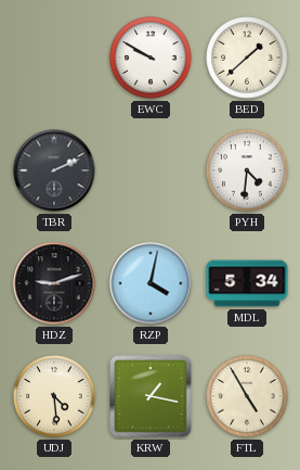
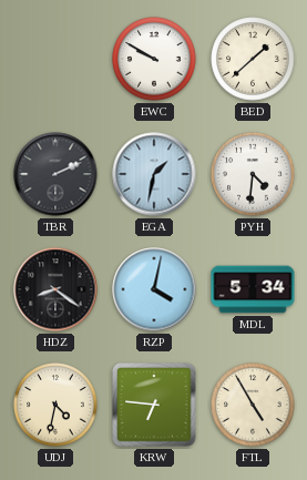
EGA: none -> 1:32 (154, 174)
HDZ: 9:12 -> 8:21 (55, 289)
UDJ: 4:29 -> 4:32 (55, 405)
KRW: 1:17 -> 6:46 (154, 405)
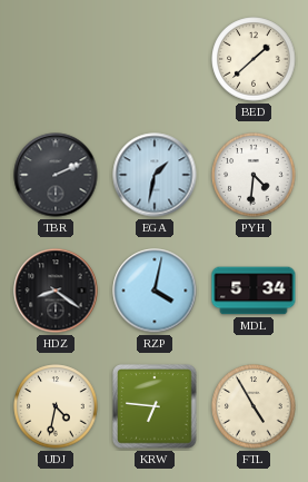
EWC: 9:50 -> none (154, 59)
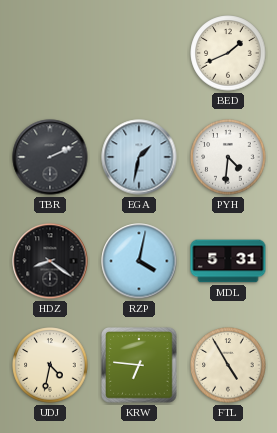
BED: 1:38 -> 1:41 (228, 53)
MDL: 5:34 -> 5:31 (228, 261)
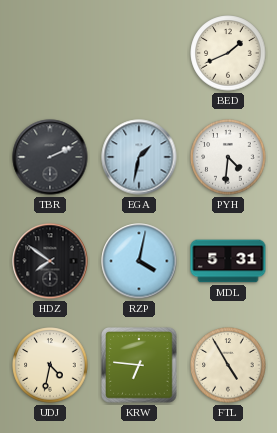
HDZ: 8:21 -> 7:51 (50, 261)
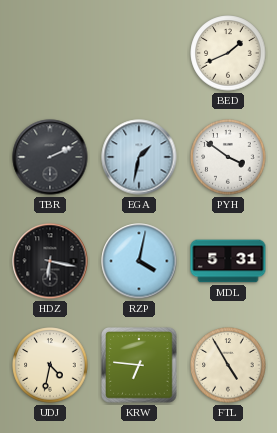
PYH: 4:31 -> 3:51 (228, 157)
HDZ: 7:51 -> 6:17 (50, 261)
